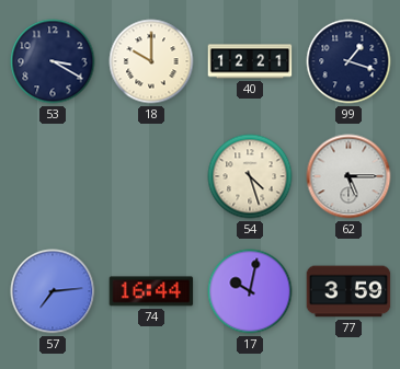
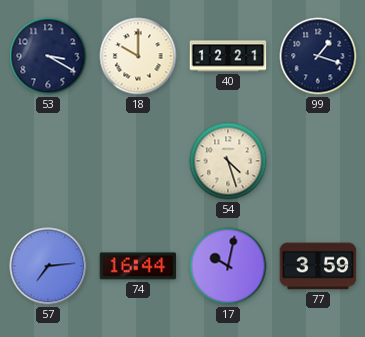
62: 5:15 -> none (348, 176)
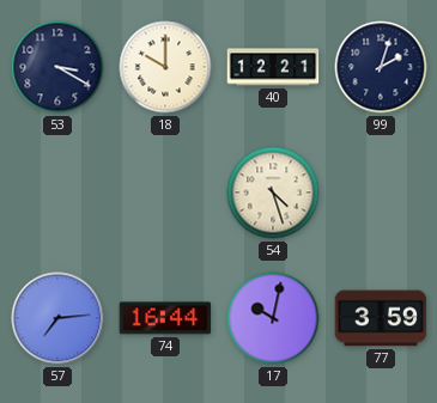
99: 1:18 -> 2:03 (381, 67)
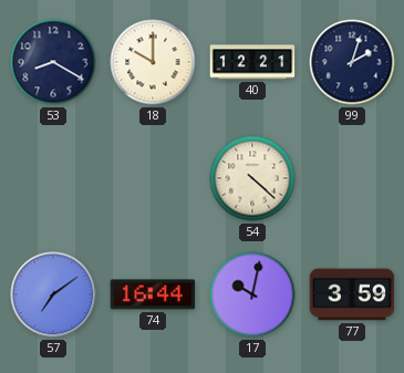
53: 3:20 -> 8:20 (53, 62)
54: 4:27 -> 4:22 (252, 178)
57: 7:14 -> 7:09 (53, 294)
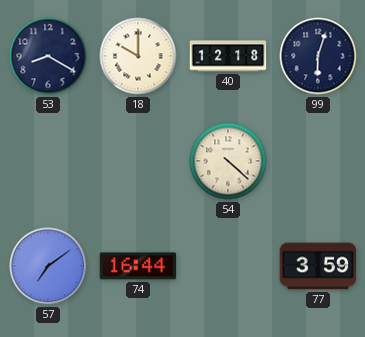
40: 12:21 -> 12:18 (228, 56)
99: 2:03 -> 6:03 (318, 56)
17: 10:02 -> none (252, 294)
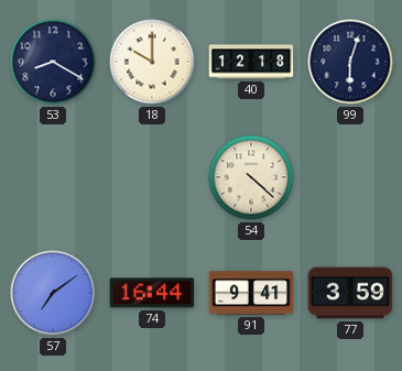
91: none -> 9:41 (251, 293)
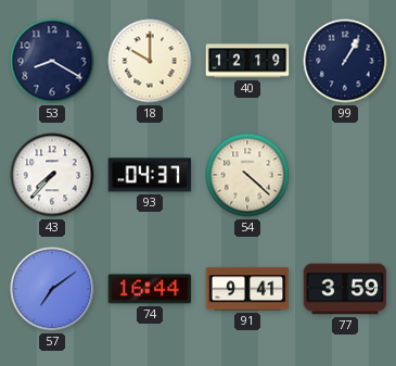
40: 12:18 -> 12:19 (247, 61)
99: 6:03 -> 1:05 (345, 61)
43: none -> 7:37 (52, 175)
93: none -> 04:37 (150, 175)
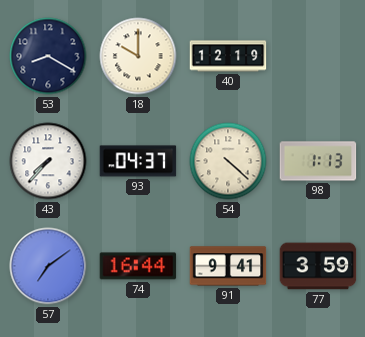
99: 1:05 -> none (345, 61)
98: none -> 1:13 (318, 161)
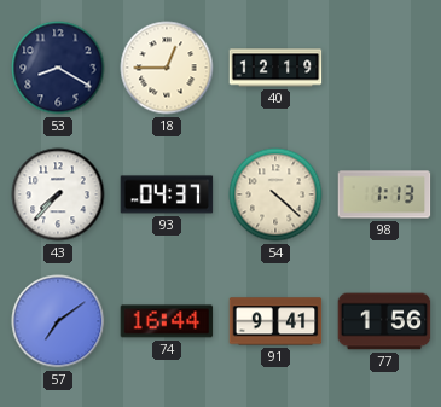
18: 10:00 -> 12:45 (167, 68)
77: 3:59 -> 1:56 (384, 321)
